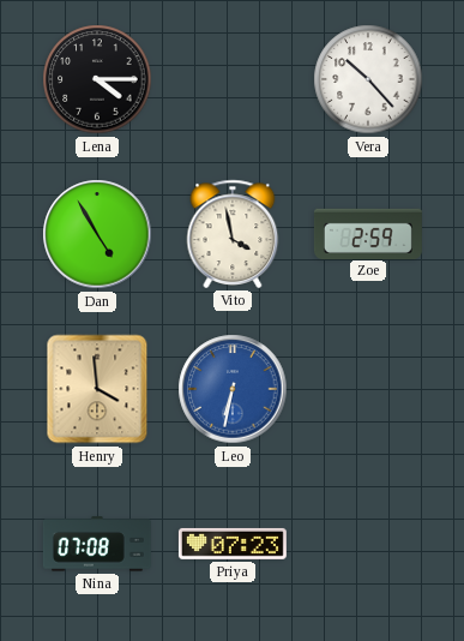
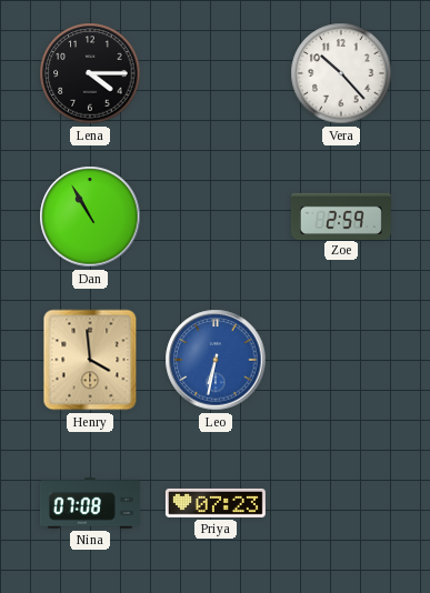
Dan: 4:55 -> 10:55 (90, 217)
Vito: 3:58 -> none (233, 234)
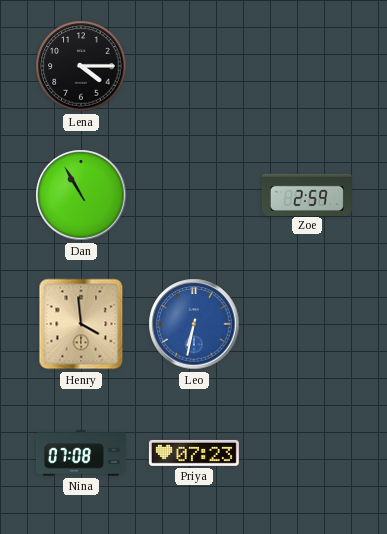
Vera: 10:23 -> none (341, 73)
